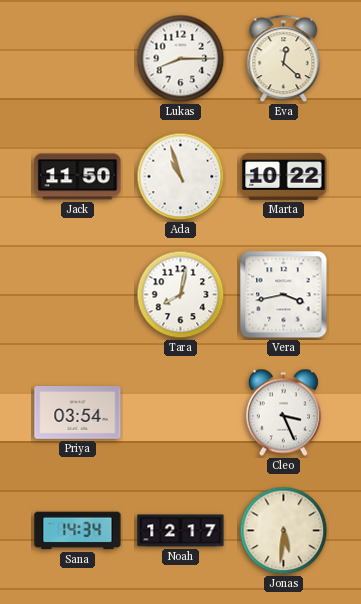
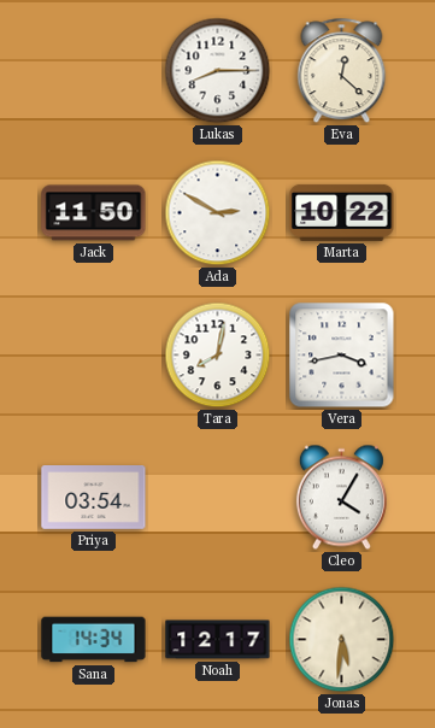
Ada: 10:57 -> 2:50 (218, 213)
Cleo: 3:26 -> 4:05 (341, 498)
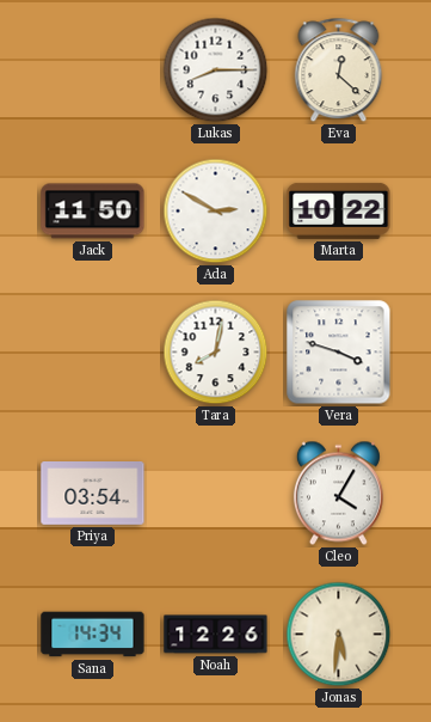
Vera: 3:43 -> 3:48 (339, 353)
Noah: 12:17 -> 12:26 (216, 635)
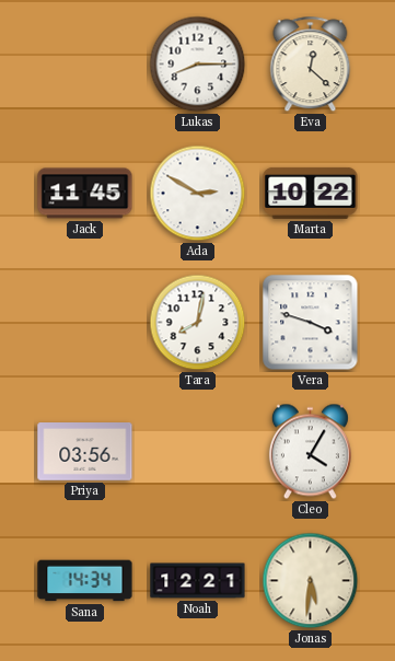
Jack: 11:50 -> 11:45 (85, 194)
Priya: 03:54 -> 03:56 (85, 452)
Noah: 12:26 -> 12:21 (198, 581)
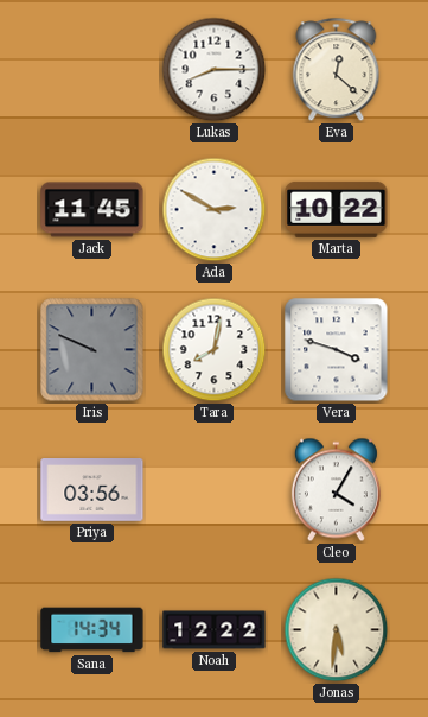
Iris: none -> 9:49 (92, 350)
Noah: 12:21 -> 12:22 (215, 630)
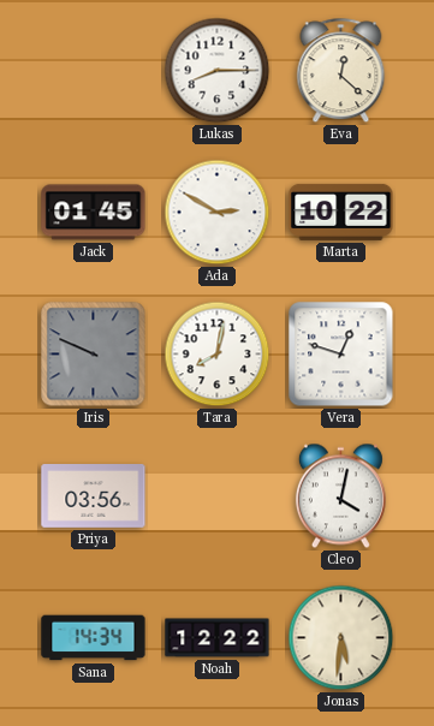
Jack: 11:45 -> 01:45 (94, 213)
Vera: 3:48 -> 12:48 (341, 355)
Cleo: 4:05 -> 4:02 (340, 496)
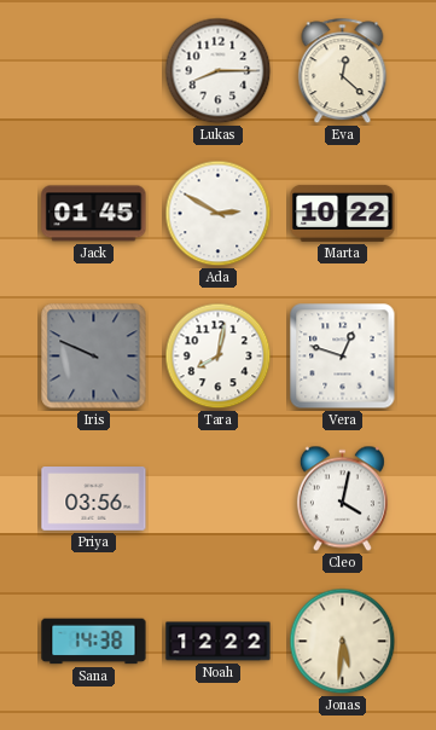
Sana: 14:34 -> 14:38 (94, 642)
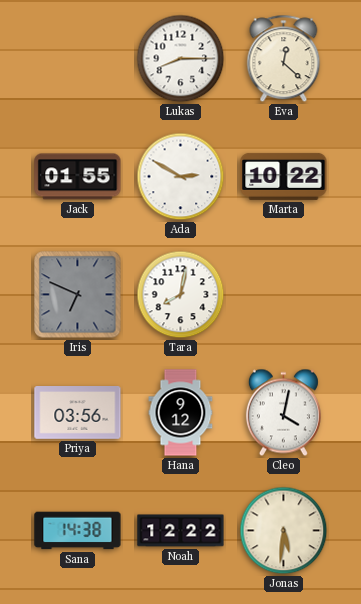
Jack: 01:45 -> 01:55 (78, 177)
Iris: 9:49 -> 6:49 (78, 295)
Vera: 12:48 -> none (343, 357)
Hana: none -> 9:12 (181, 413)
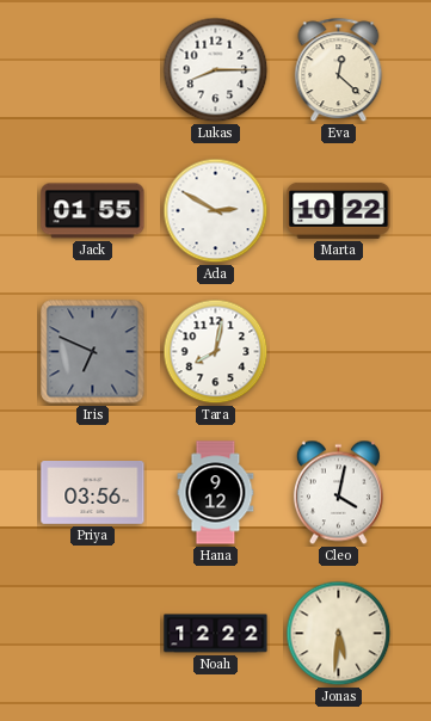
Sana: 14:38 -> none (78, 531)
